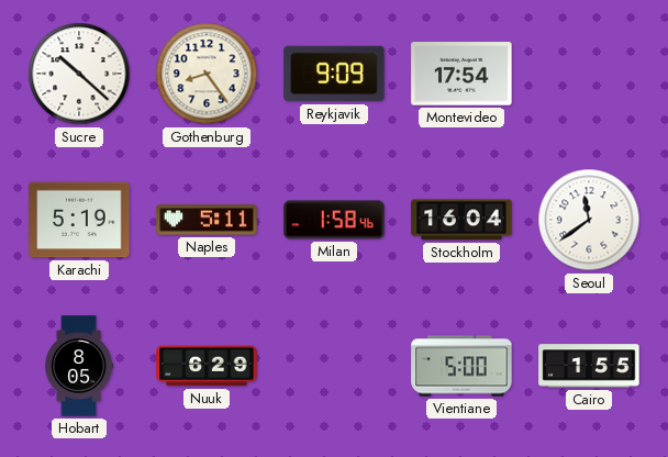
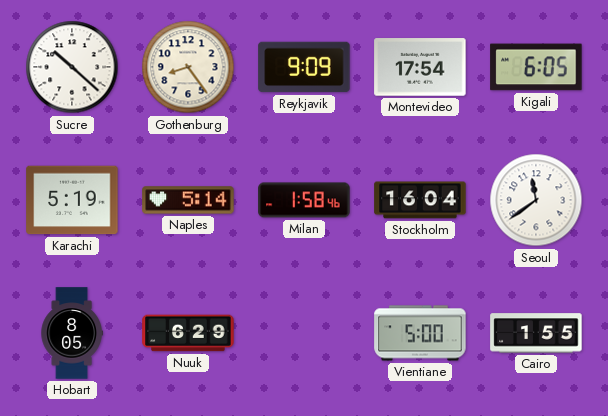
Kigali: none -> 6:05 (536, 67)
Naples: 5:11 -> 5:14 (188, 200)
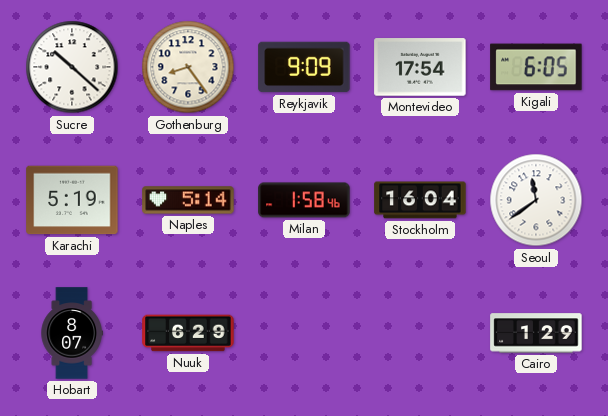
Hobart: 8:05 -> 8:07 (71, 333)
Vientiane: 5:00 -> none (420, 333)
Cairo: 1:55 -> 1:29 (536, 333)
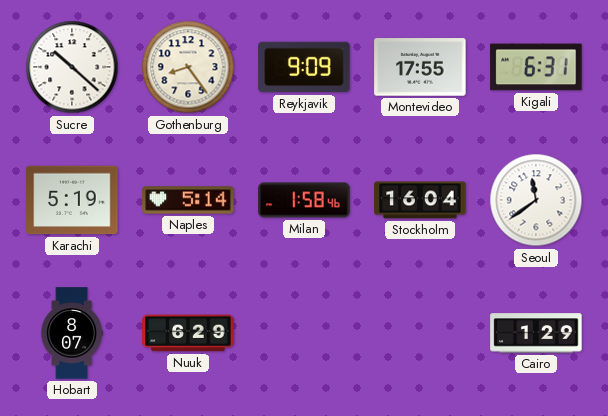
Montevideo: 17:54 -> 17:55 (420, 67)
Kigali: 6:05 -> 6:31 (536, 67)
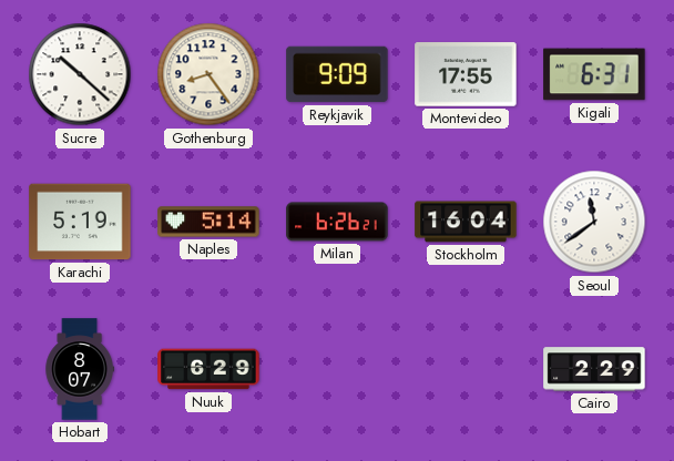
Milan: 1:58 -> 6:26 (337, 222)
Cairo: 1:29 -> 2:29 (594, 369)
